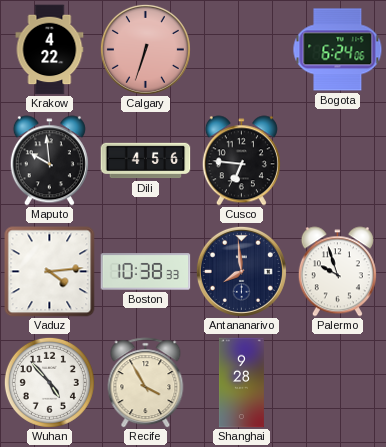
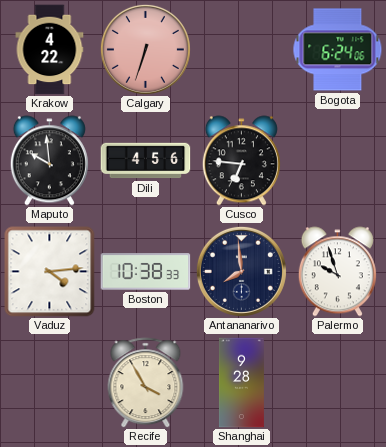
Wuhan: 4:53 -> none (49, 382)
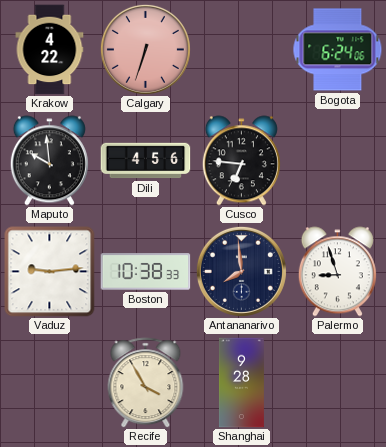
Vaduz: 4:14 -> 9:14 (50, 272)
Palermo: 9:57 -> 8:57 (337, 272)
